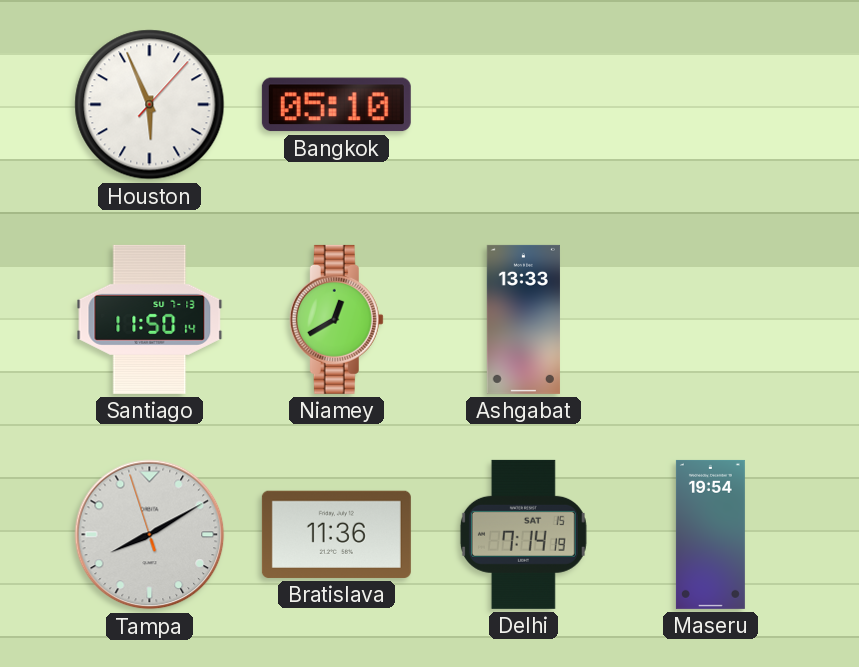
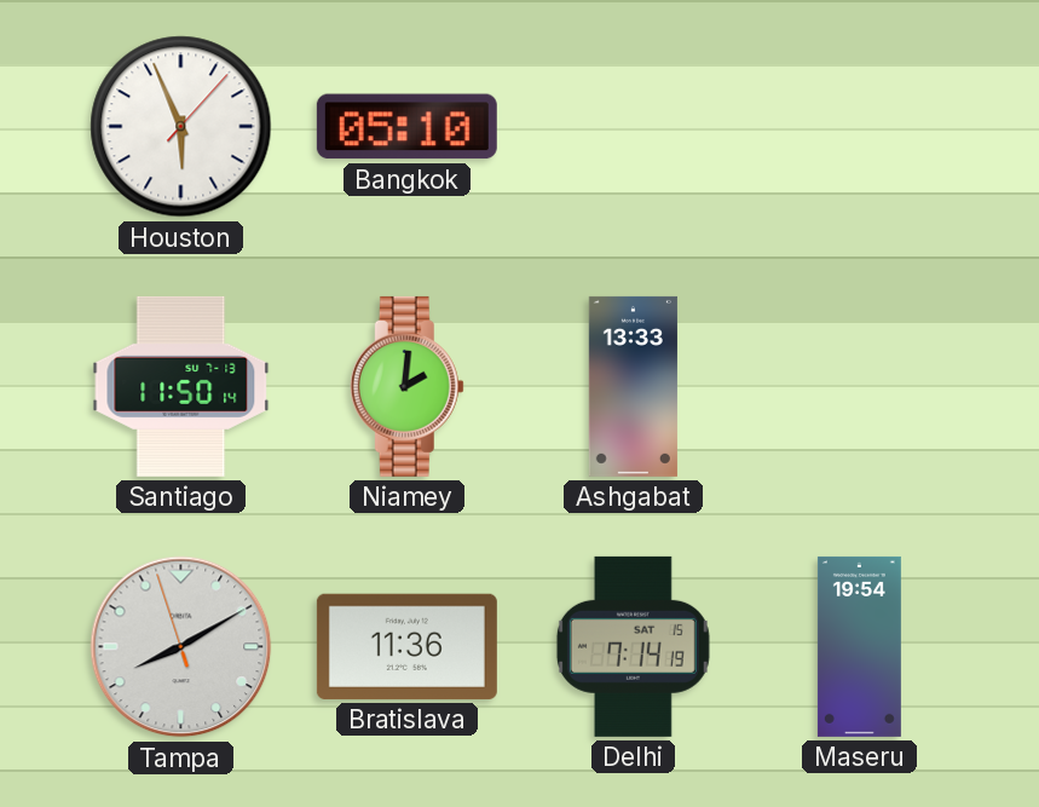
Niamey: 12:40 -> 2:01 (406, 386)
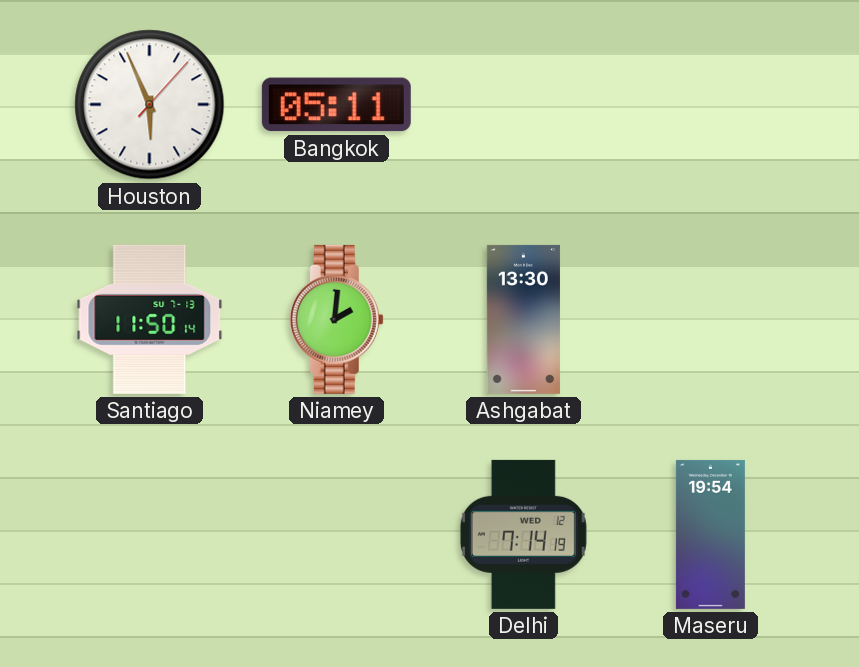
Bangkok: 05:10 -> 05:11 (336, 105)
Ashgabat: 13:33 -> 13:30 (523, 319)
Tampa: 8:09 -> none (181, 647)
Bratislava: 11:36 -> none (406, 646)
Delhi date: SAT 15 -> WED 12 (523, 534)
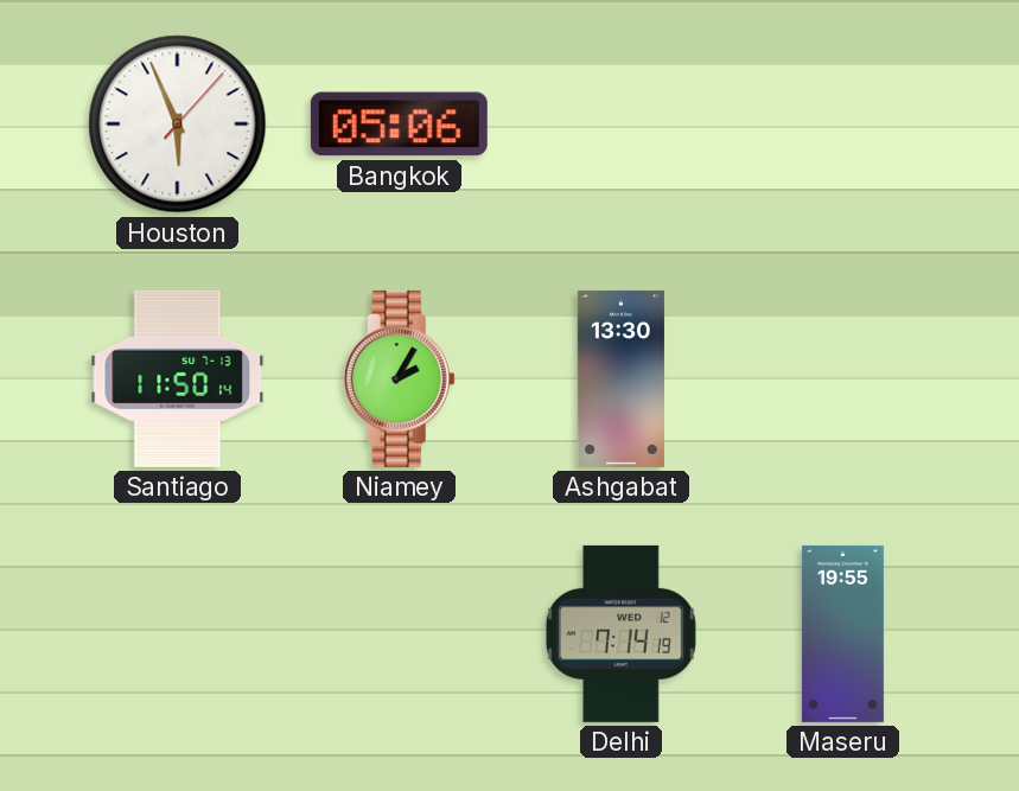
Bangkok: 05:11 -> 05:06 (399, 125)
Niamey: 2:01 -> 2:05 (399, 378)
Maseru: 19:54 -> 19:55 (842, 633)
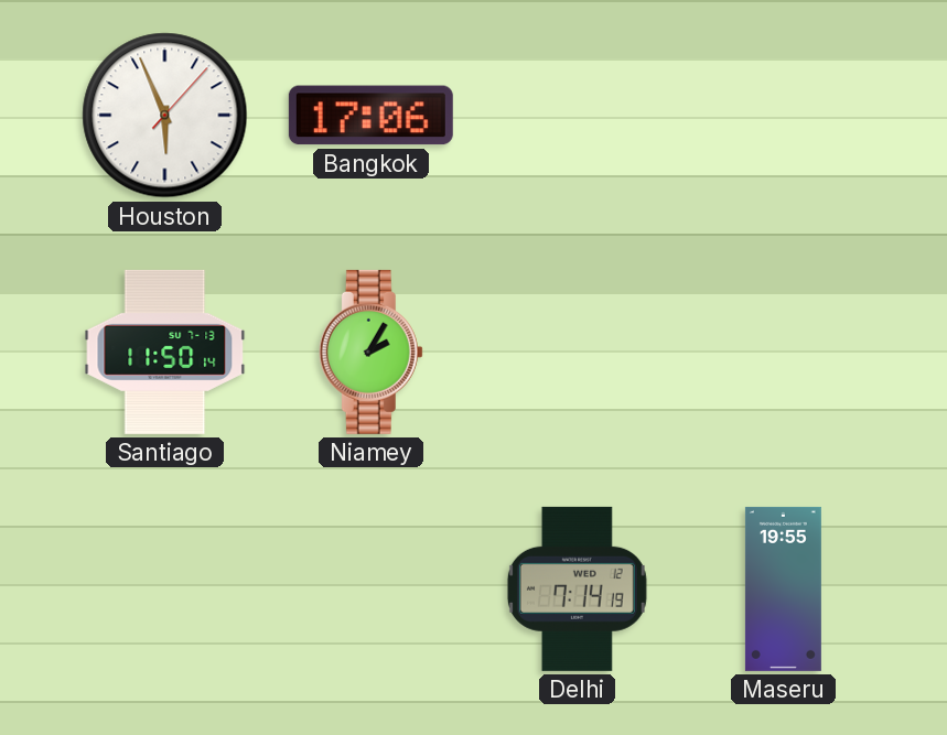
Bangkok: 05:06 -> 17:06 (370, 116)
Ashgabat: 13:30 -> none (620, 378)
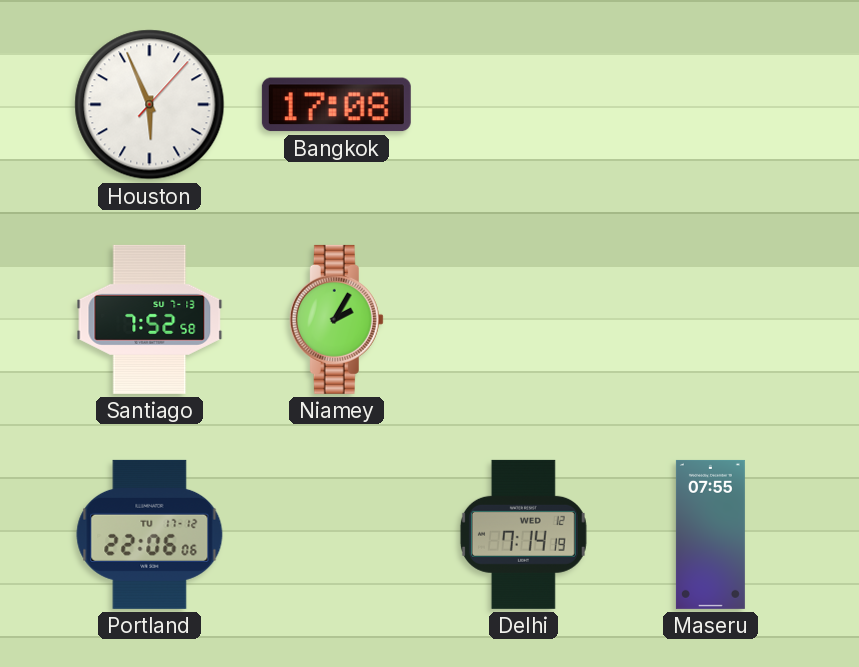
Bangkok: 17:06 -> 17:08 (336, 105)
Santiago: 11:50 -> 7:52 (150, 319)
Portland: none -> 22:06 (150, 534)
Maseru: 19:55 -> 07:55 (710, 534)
